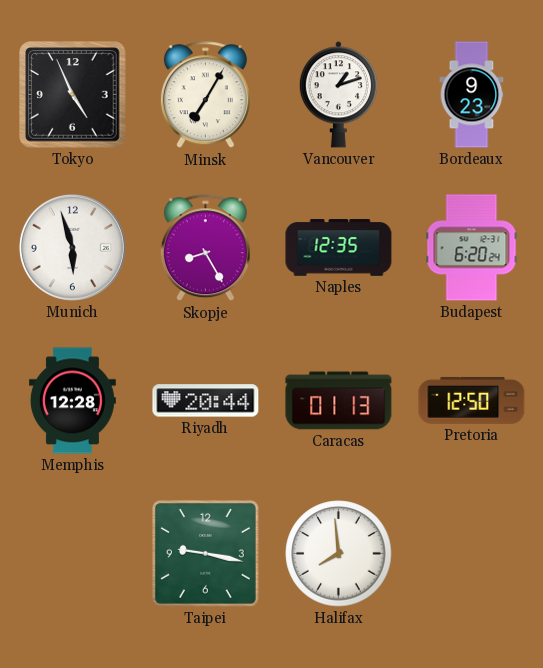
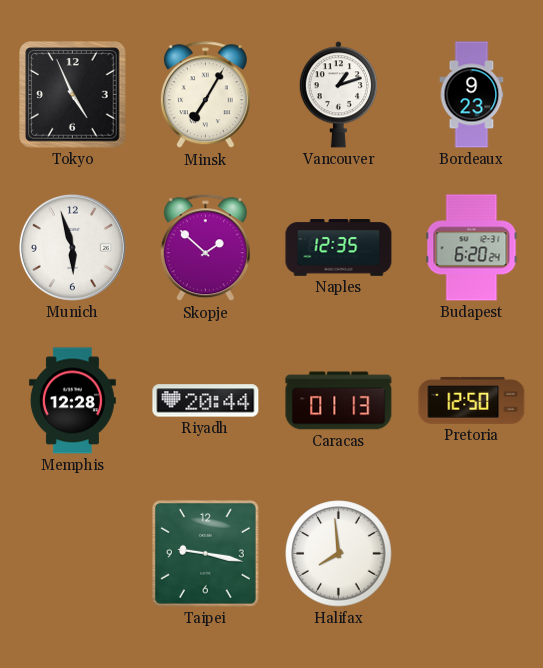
Skopje: 8:25 -> 1:52 (205, 248)
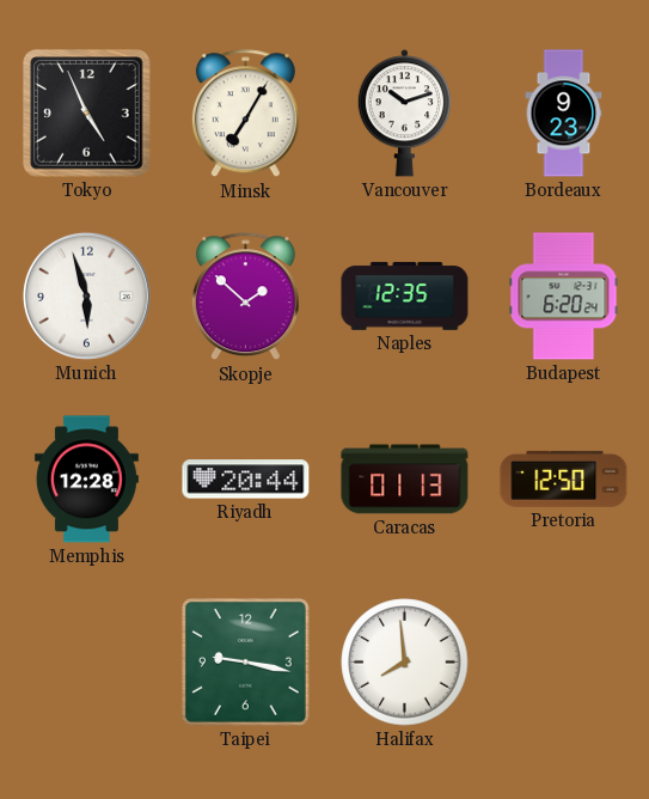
Vancouver: 1:12 -> 10:12 (404, 114)
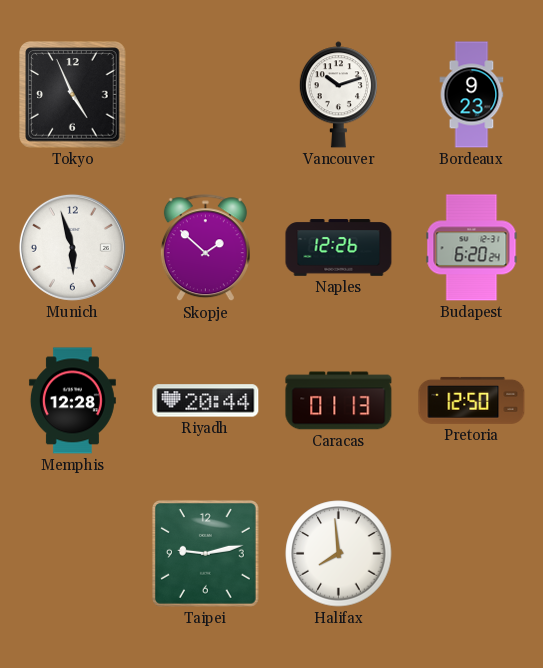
Minsk: 7:05 -> none (245, 114)
Naples: 12:35 -> 12:26 (339, 248)
Taipei: 9:17 -> 9:13 (205, 553)
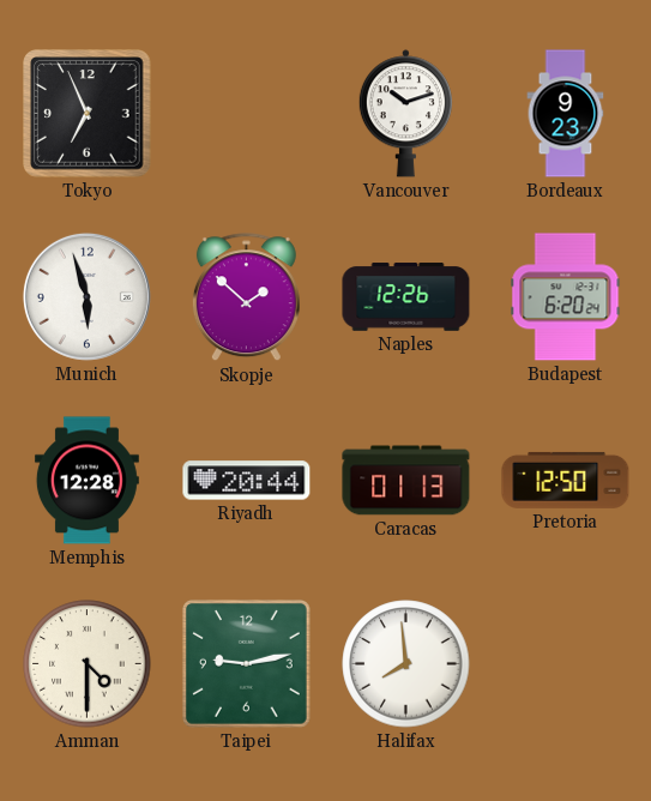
Tokyo: 4:56 -> 6:56 (88, 114)
Amman: none -> 4:30 (88, 664)
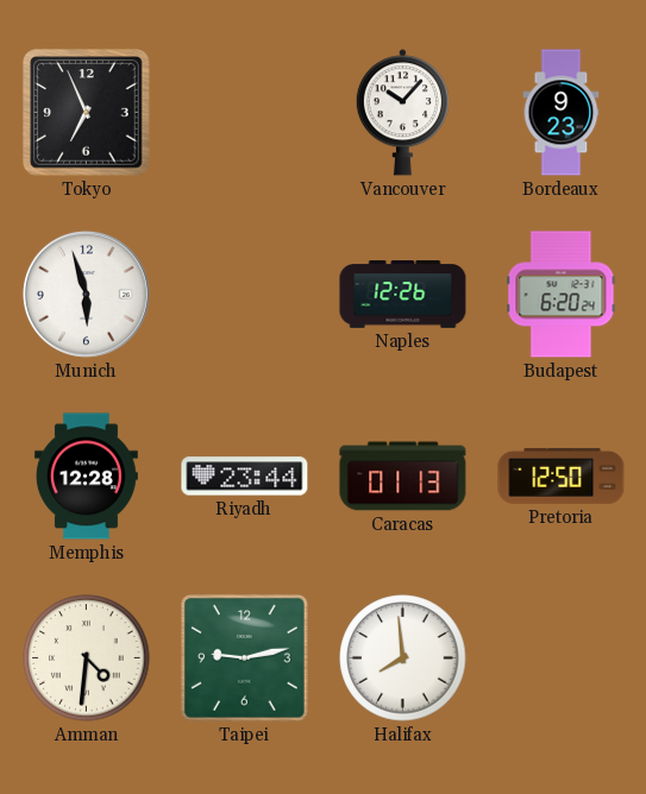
Vancouver: 10:12 -> 10:07 (402, 113)
Skopje: 1:52 -> none (246, 297)
Riyadh: 20:44 -> 23:44 (245, 477)
Amman: 4:30 -> 4:31 (87, 658)
